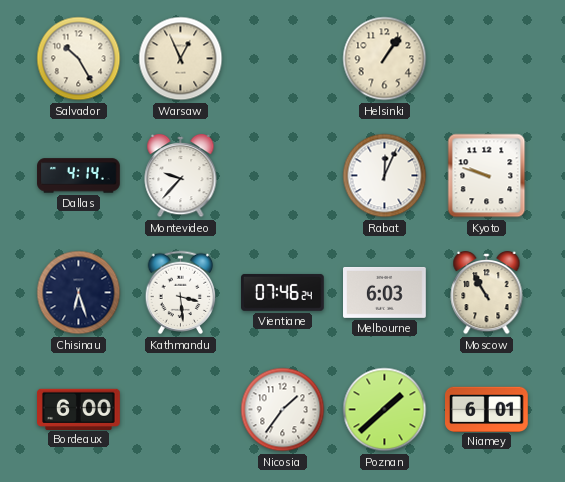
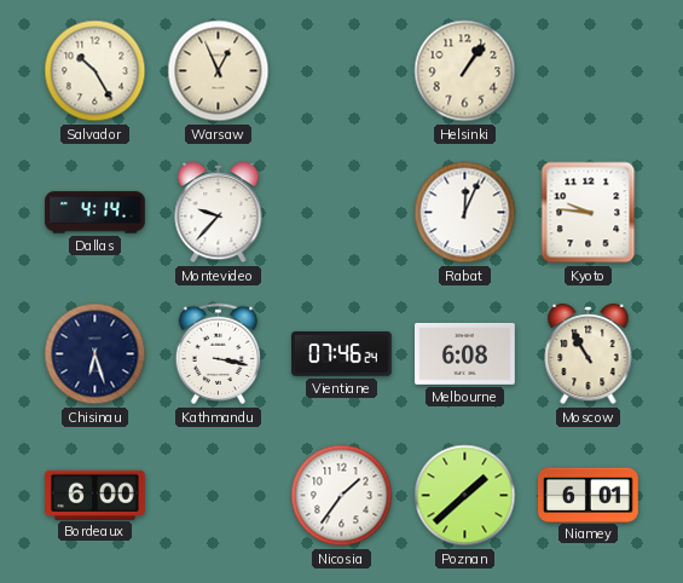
Kyoto: 9:48 -> 9:46 (589, 213)
Kathmandu: 3:29 -> 3:17 (219, 354)
Melbourne: 6:03 -> 6:08 (465, 353)
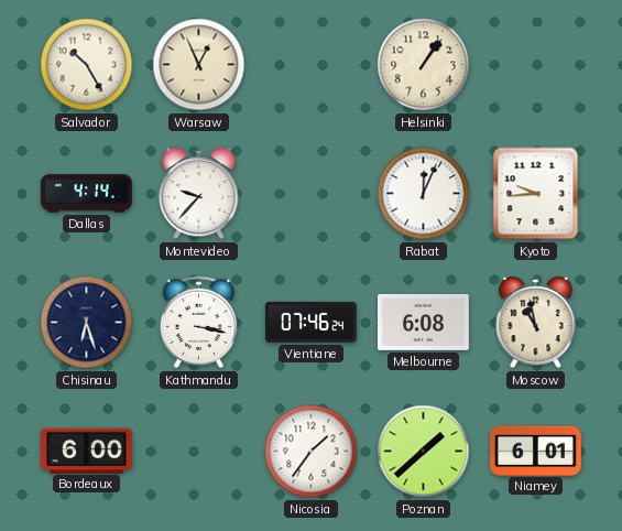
Kyoto: 9:46 -> 9:44 (536, 194)
Moscow: 10:55 -> 10:58 (536, 323)
